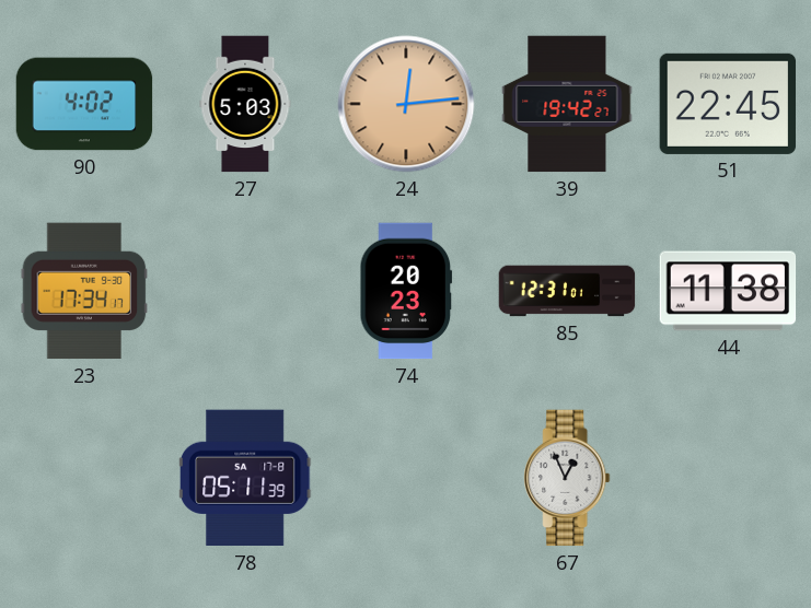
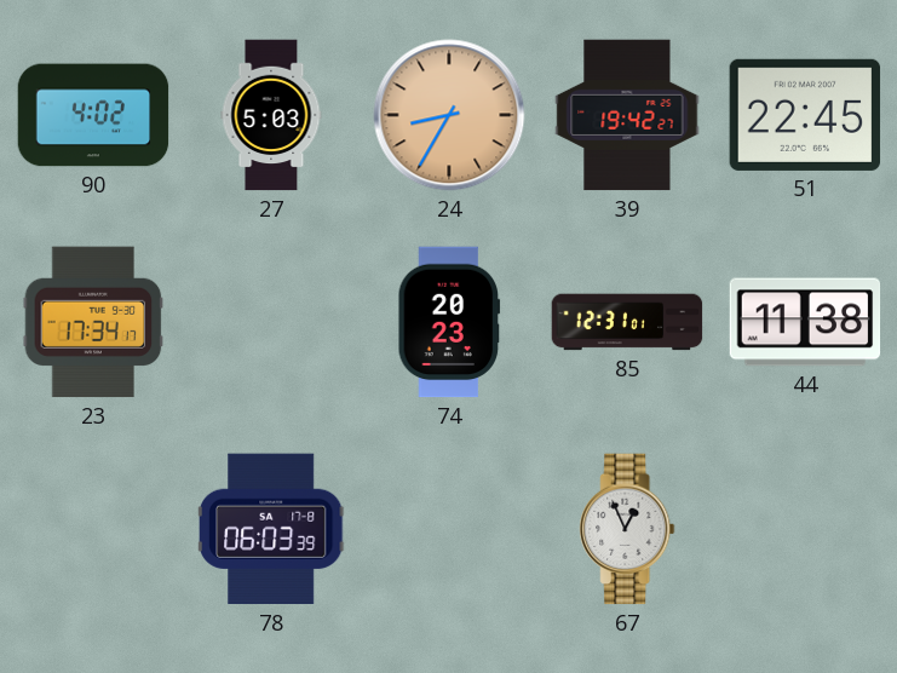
24: 12:14 -> 8:35 (449, 115)
78: 05:11 -> 06:03 (272, 529)
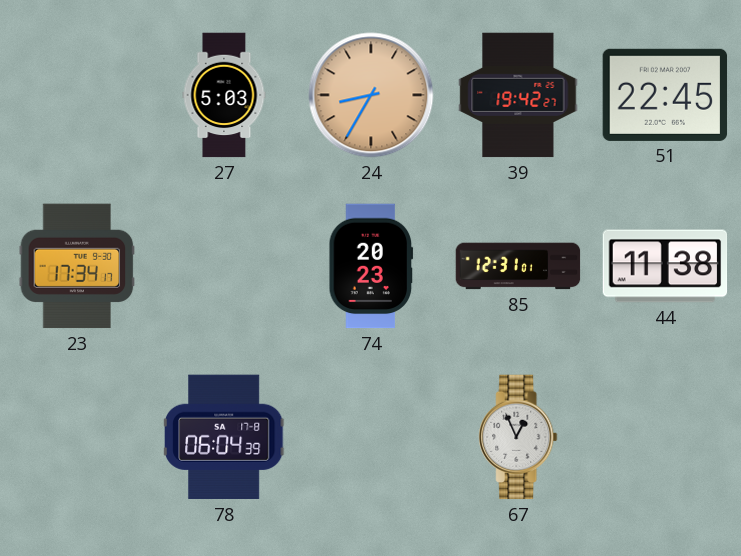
90: 4:02 -> none (93, 115)
78: 06:03 -> 06:04 (225, 437)
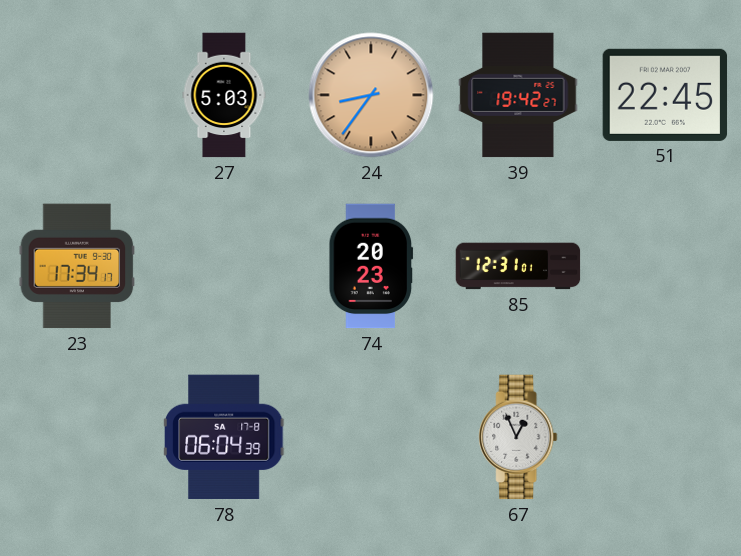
24: 8:35 -> 8:36 (371, 95)
44: 11:38 -> none (665, 266)
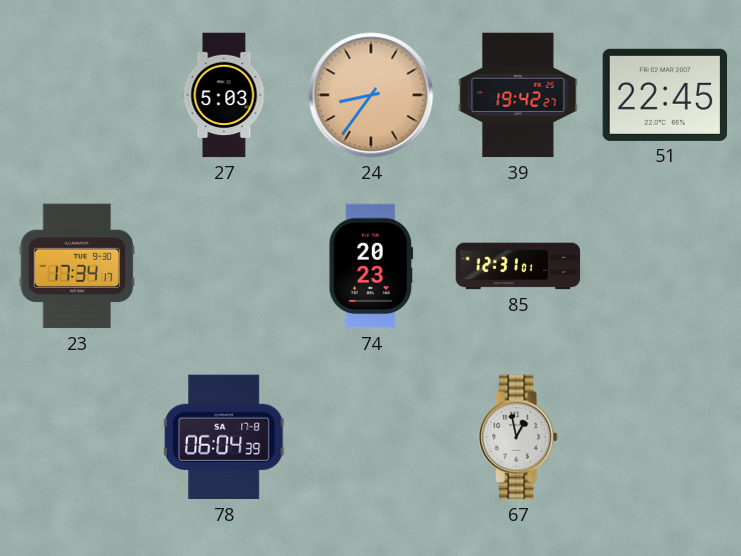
67: 12:56 -> 12:58 (518, 437)
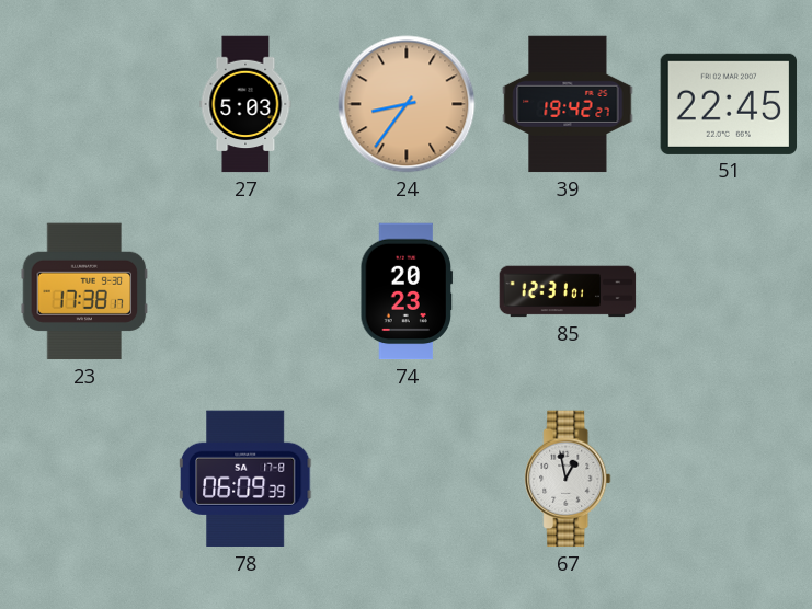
23: 17:34 -> 17:38 (84, 291)
78: 06:04 -> 06:09 (247, 479)
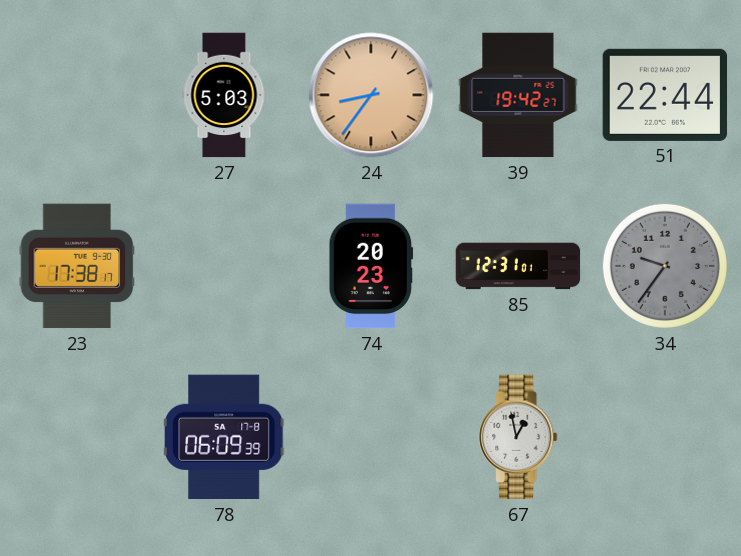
51: 22:45 -> 22:44 (665, 95)
34: none -> 9:36 (665, 266)
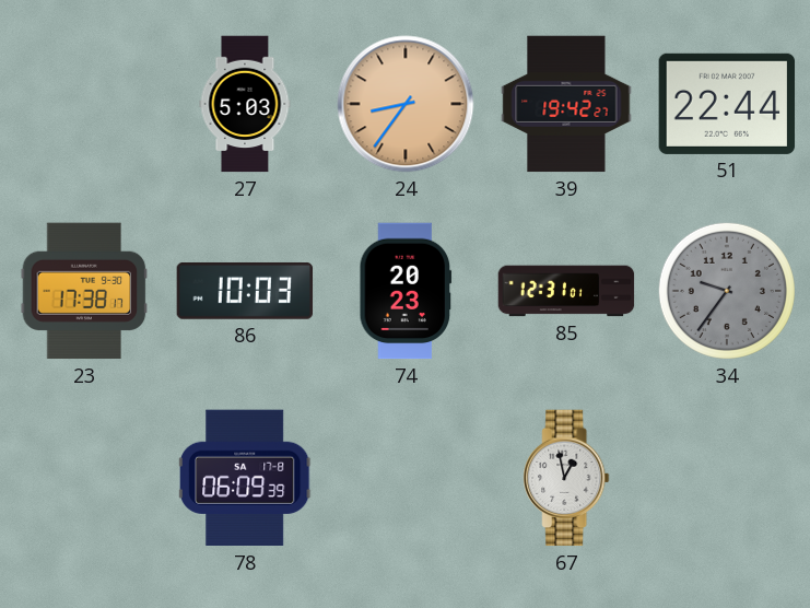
86: none -> 10:03 (245, 291)
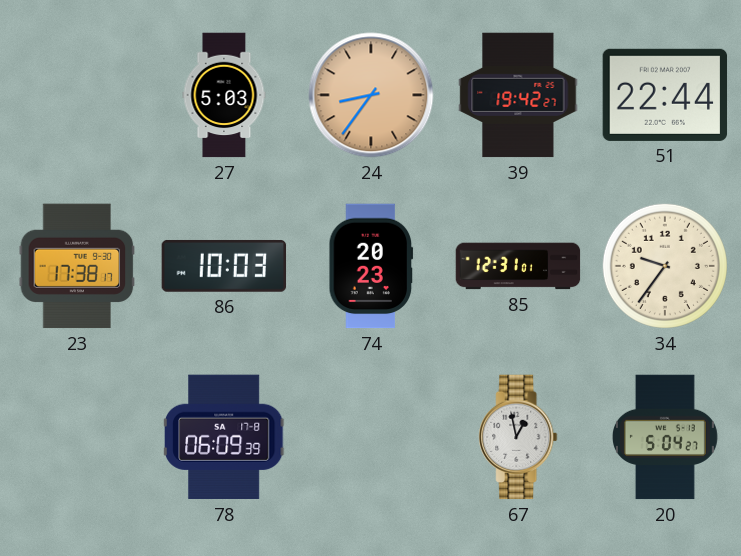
34 dial: grey -> cream (665, 266)
20: none -> 5:04 (665, 437)
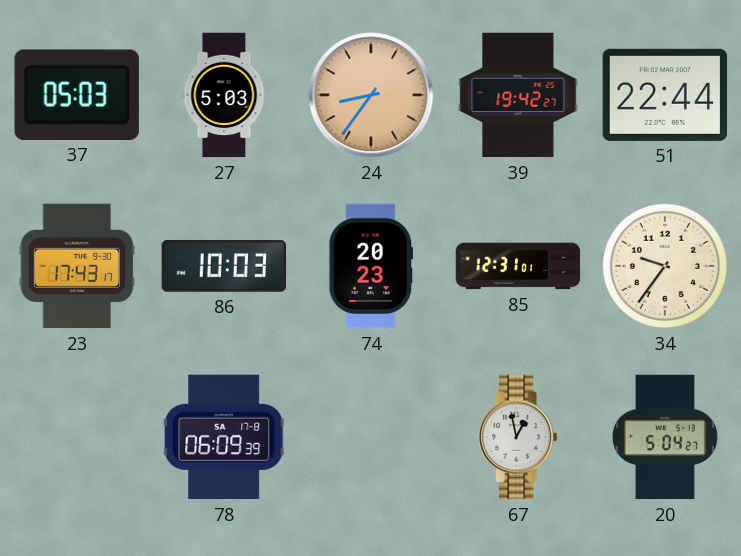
37: none -> 05:03 (77, 95)
23: 17:38 -> 17:43 (77, 266)
